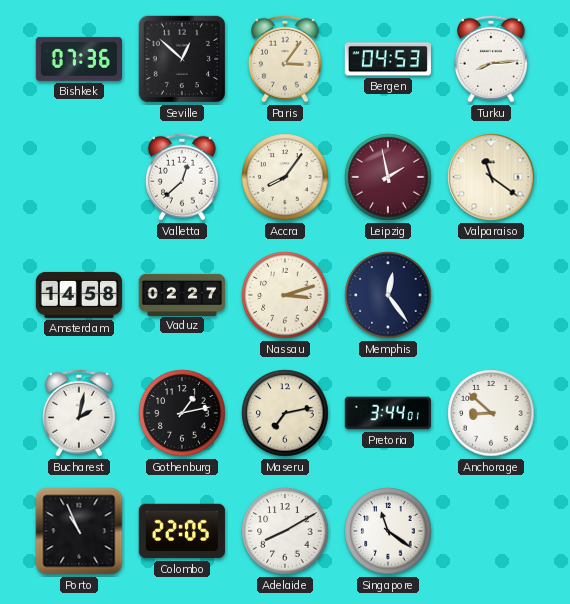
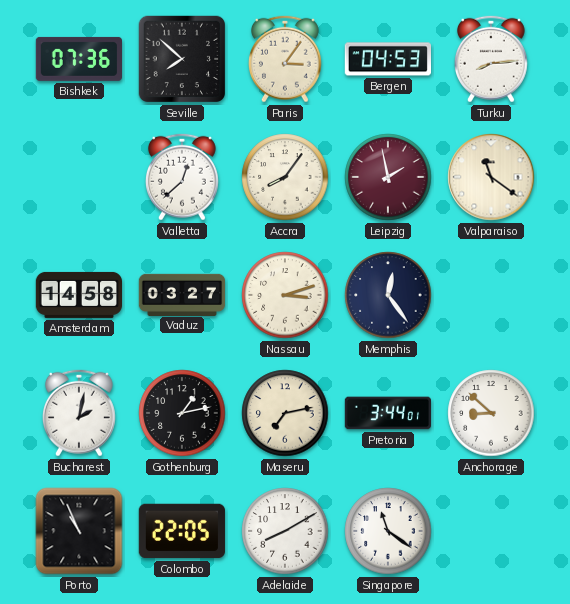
Seville: 12:52 -> 7:52 (182, 59)
Vaduz: 02:27 -> 03:27 (182, 294)
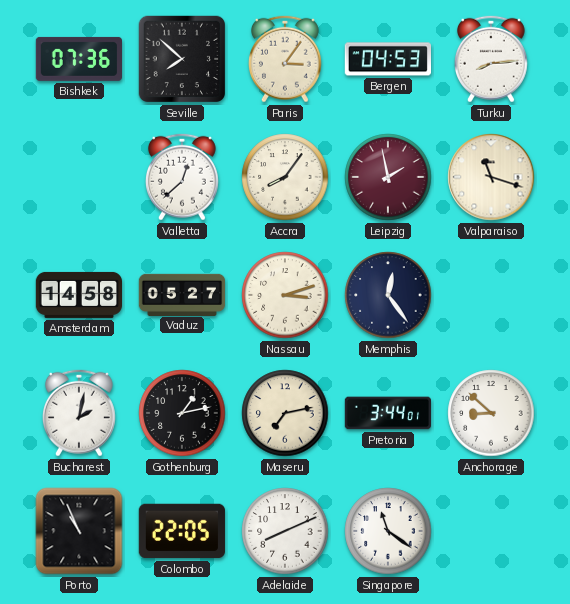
Valparaiso: 11:21 -> 11:18 (491, 177)
Vaduz: 03:27 -> 05:27 (182, 294)
Adelaide: 8:10 -> 8:11 (285, 531)
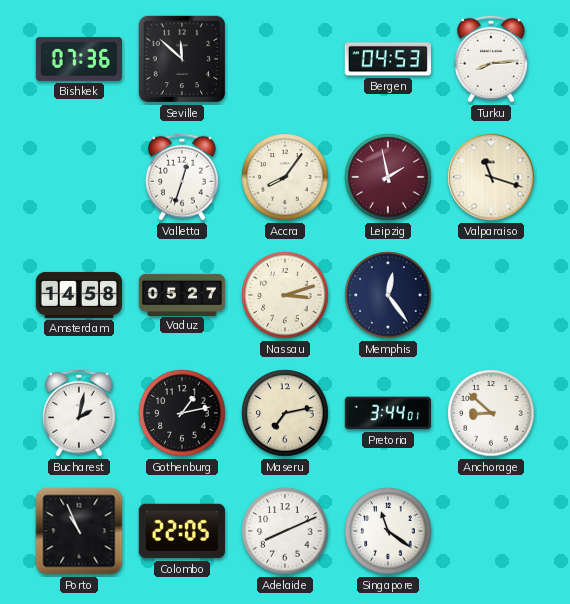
Seville: 7:52 -> 11:52 (182, 59)
Paris: 3:06 -> none (285, 59)
Valletta: 12:38 -> 12:33 (182, 177)
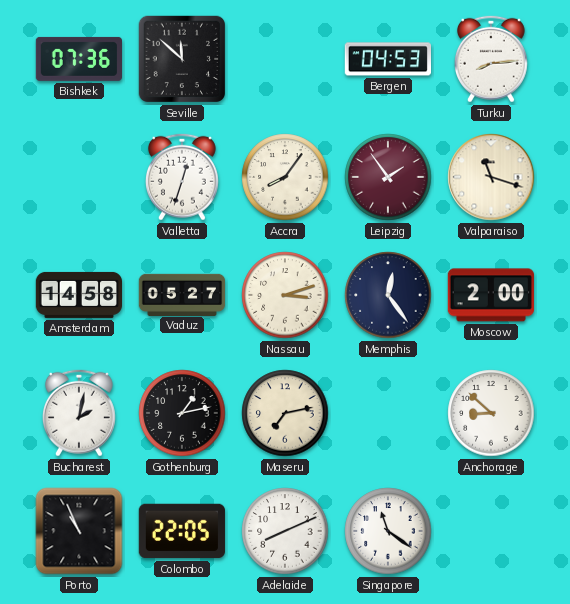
Leipzig: 1:58 -> 1:54 (388, 177)
Moscow: none -> 2:00 (491, 295)
Pretoria: 3:44 -> none (387, 413)
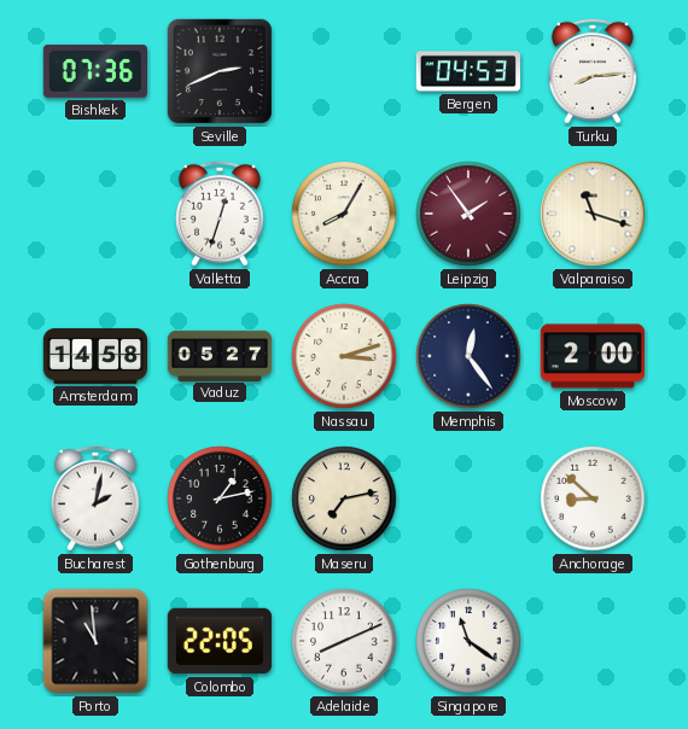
Seville: 11:52 -> 2:41 (220, 71)
Accra: 8:06 -> 8:05 (344, 214)
Porto: 10:56 -> 10:59 (95, 641)
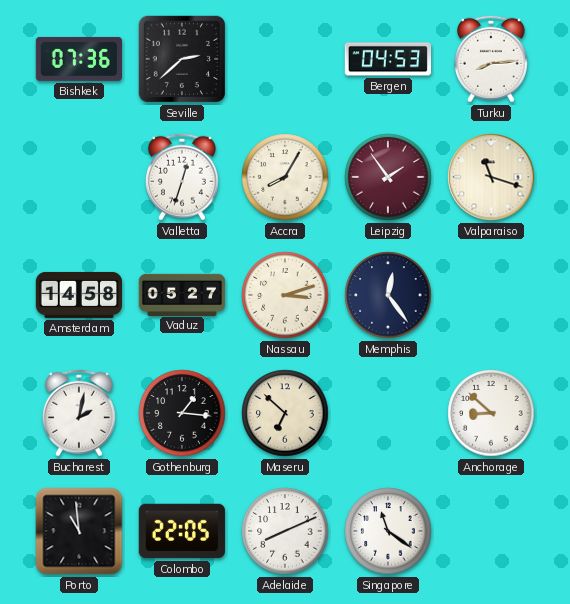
Seville: 2:41 -> 2:38 (182, 59)
Moscow: 2:00 -> none (593, 356)
Gothenburg: 1:13 -> 1:16 (182, 413)
Maseru: 7:13 -> 6:52 (285, 413)
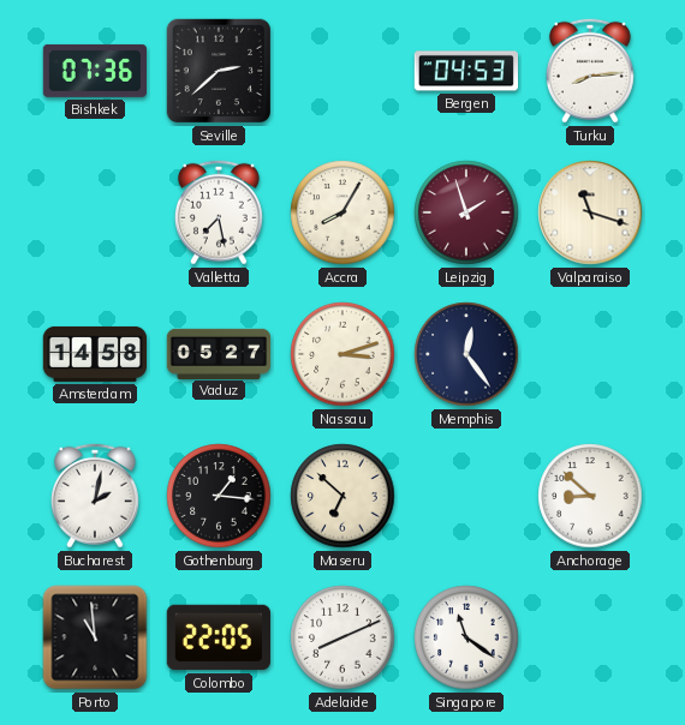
Valletta: 12:33 -> 7:28 (219, 212)
Leipzig: 1:54 -> 1:57 (466, 212)
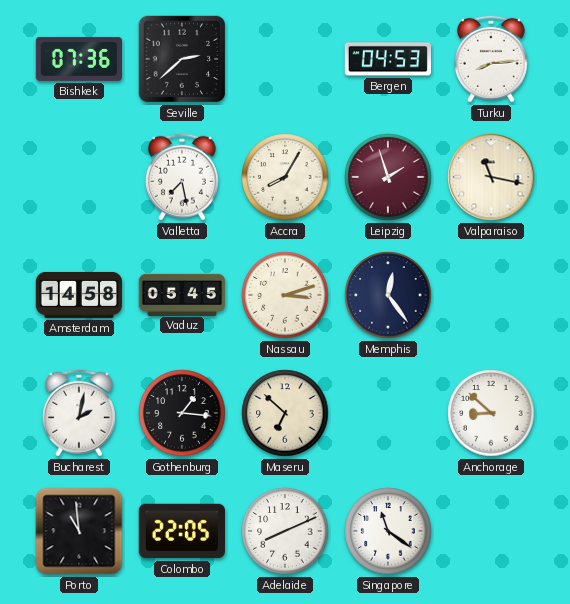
Valparaiso: 11:18 -> 11:17 (491, 177)
Vaduz: 05:27 -> 05:45 (182, 294)
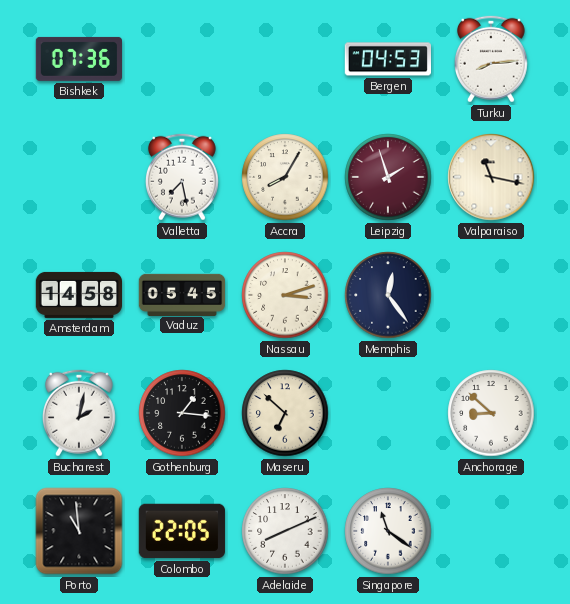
Seville: 2:38 -> none (182, 59)
